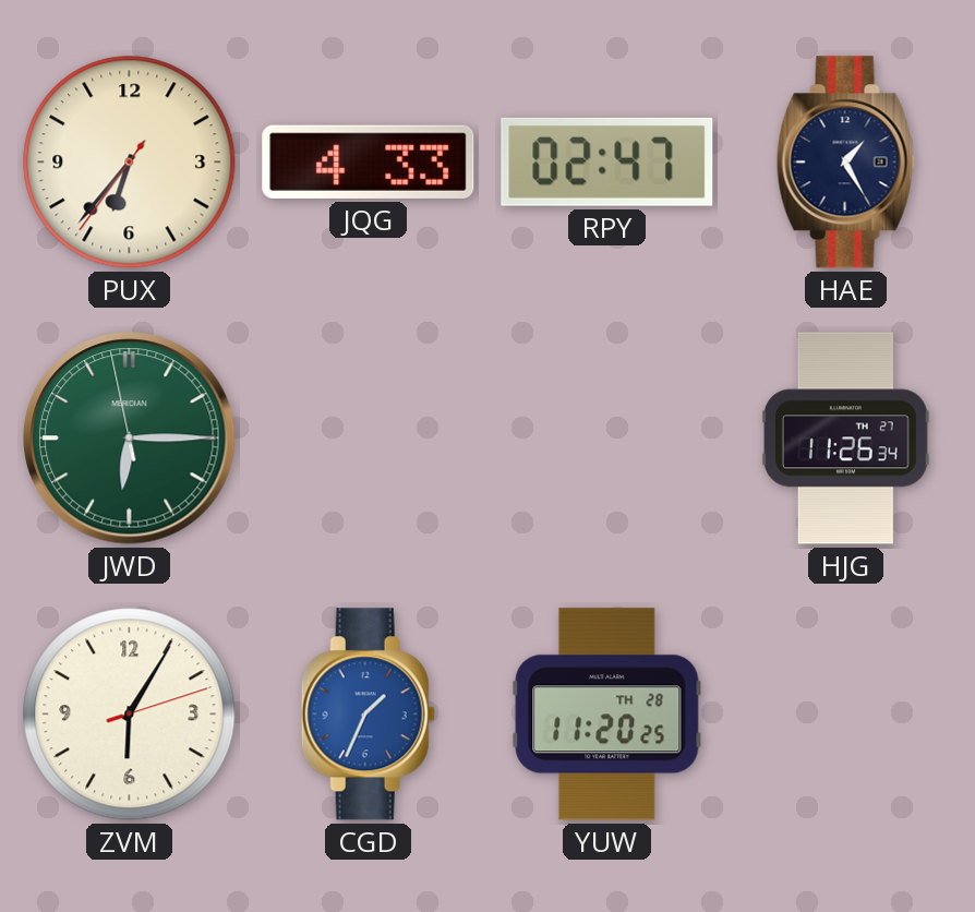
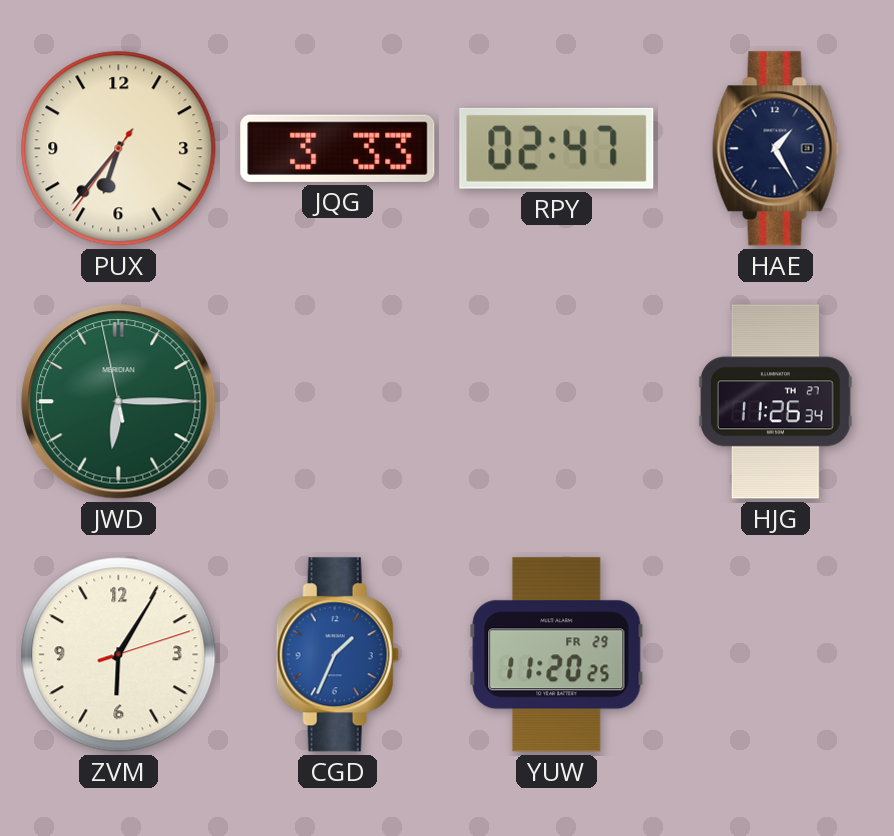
JQG: 4:33 -> 3:33 (338, 148)
YUW date: TH 28 -> FR 29 (557, 655)
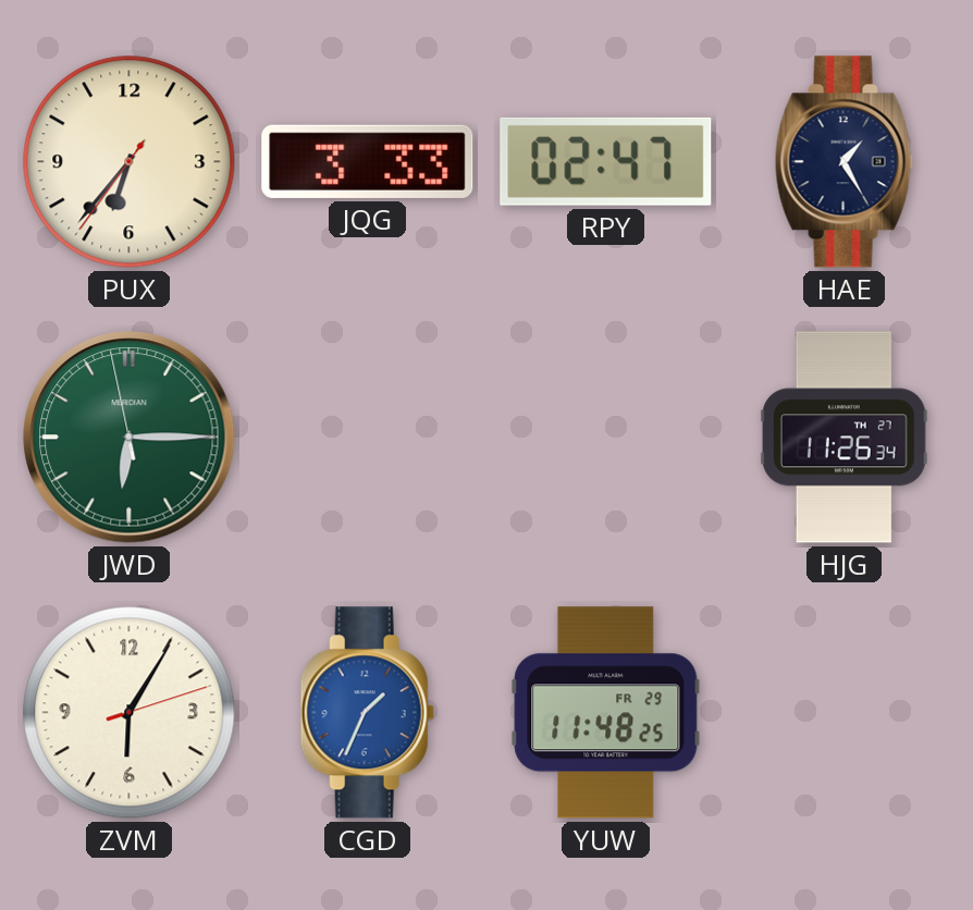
YUW: 11:20 -> 11:48 (606, 713)
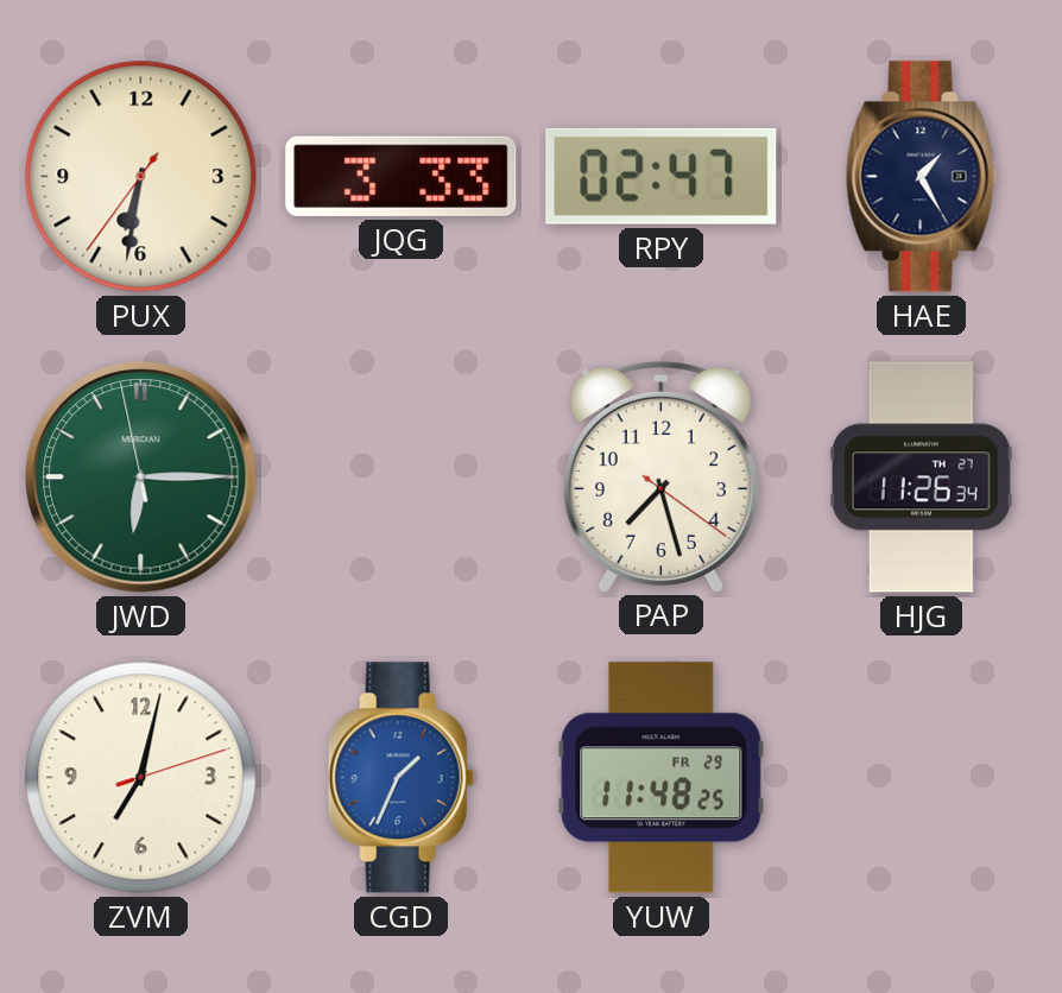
PUX: 6:36 -> 6:31 (141, 177)
PAP: none -> 7:27 (660, 476)
ZVM: 6:05 -> 7:02 (141, 778)
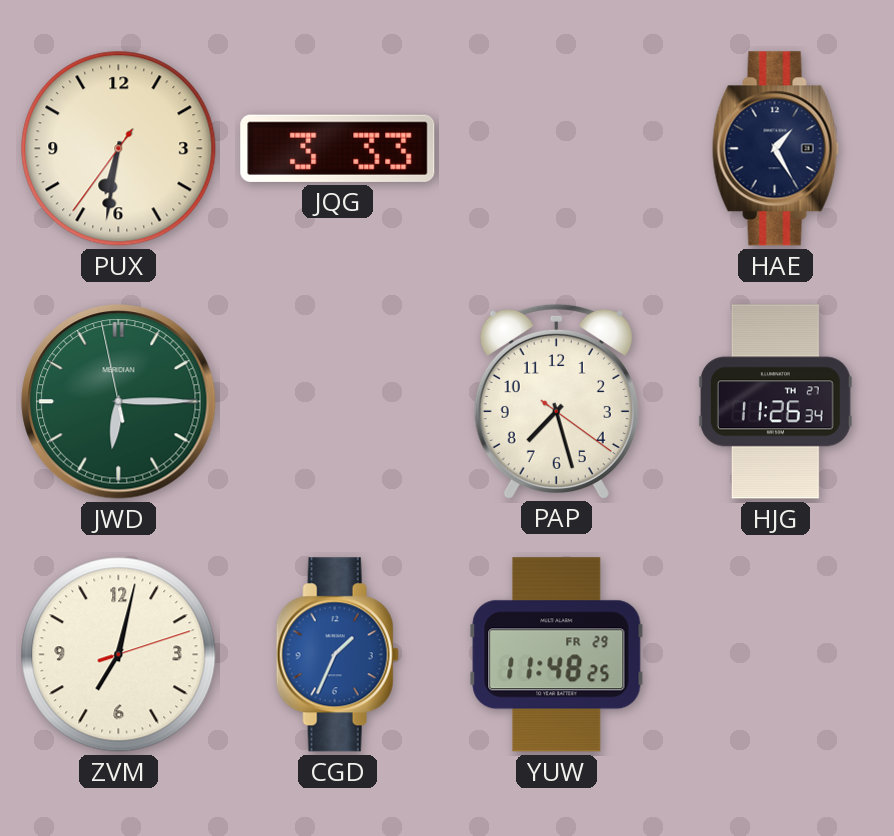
RPY: 02:47 -> none (662, 176)
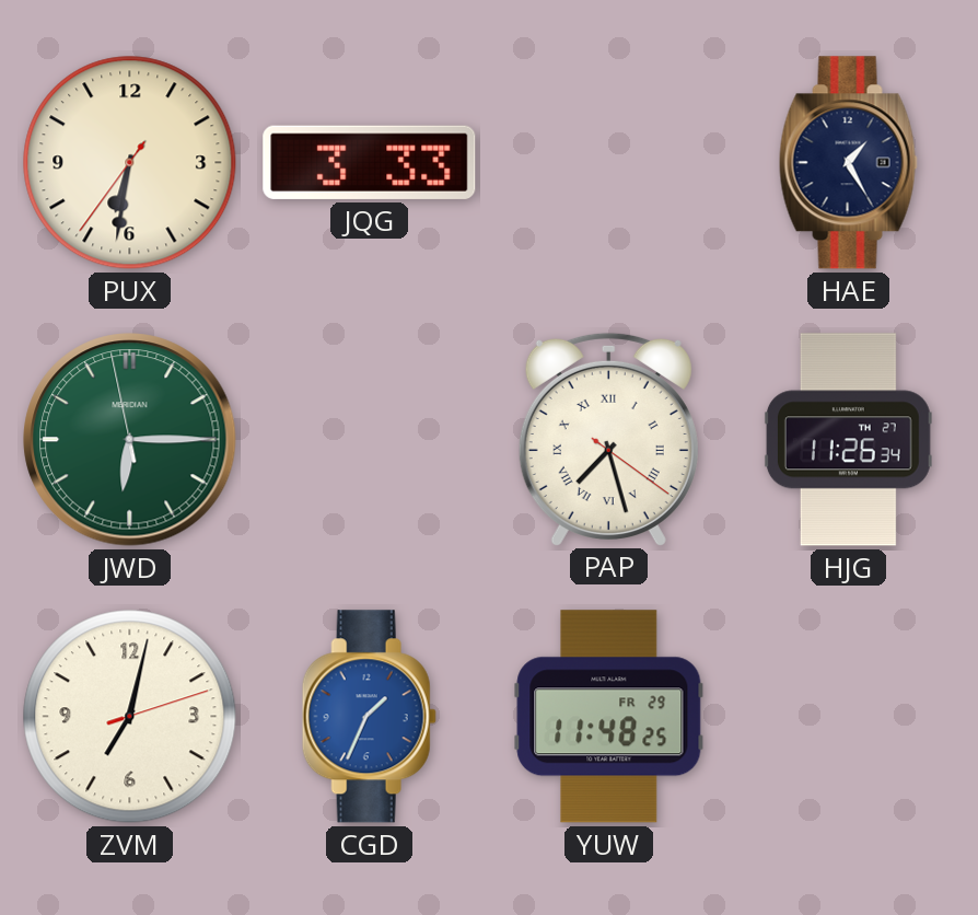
PAP numerals: Arabic -> Roman (608, 439)
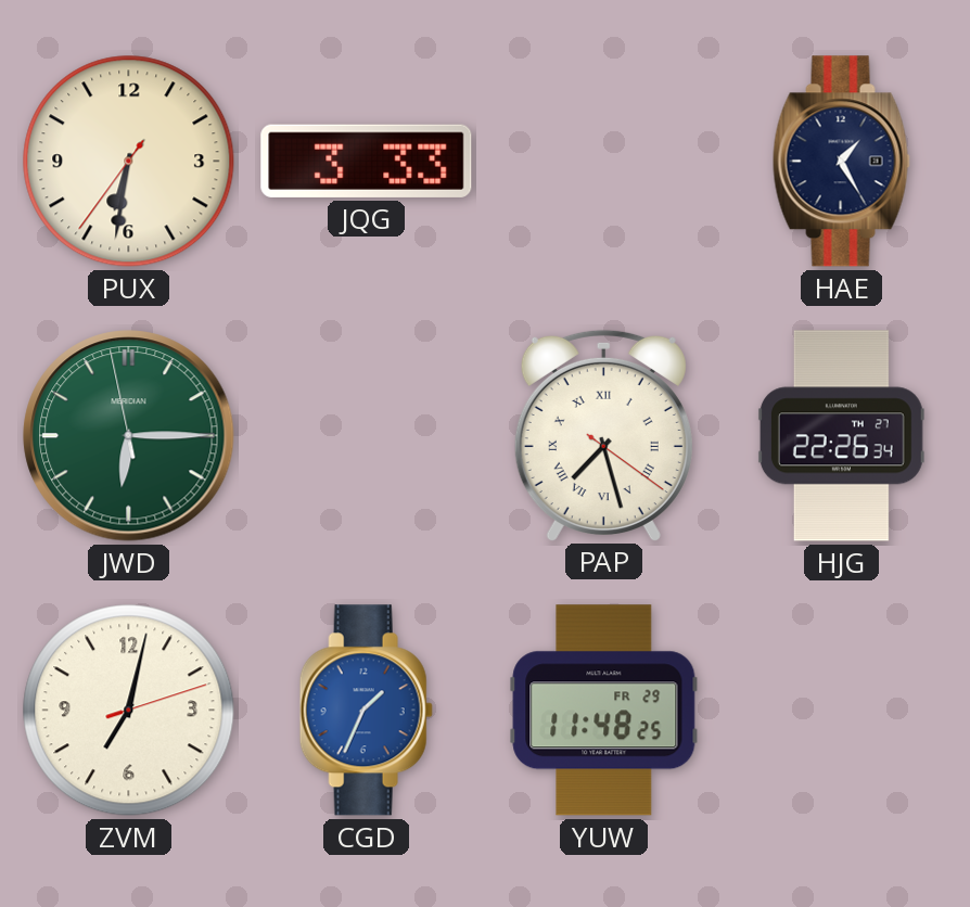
HJG: 11:26 -> 22:26 (841, 436)
